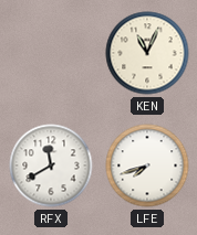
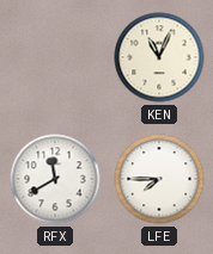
LFE: 7:42 -> 7:45 (159, 179)
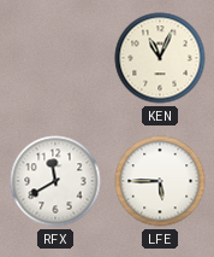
LFE: 7:45 -> 5:45 (160, 181)
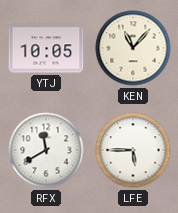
YTJ: none -> 10:05 (46, 48)
KEN: 11:04 -> 11:07 (133, 48)
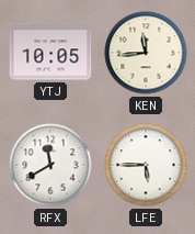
KEN: 11:07 -> 11:44 (146, 53)
